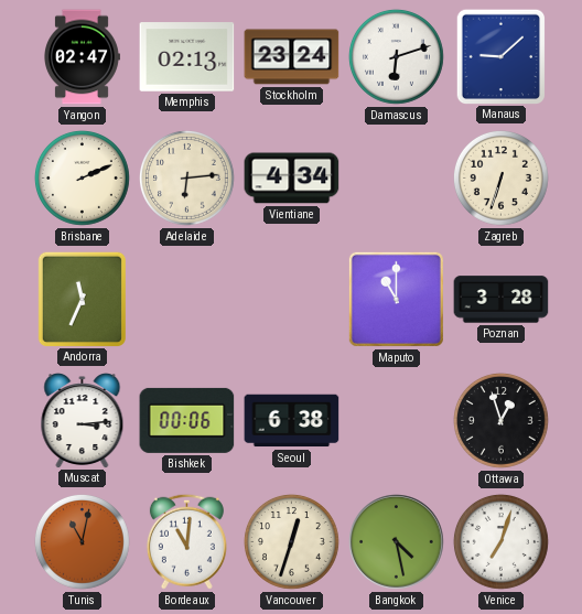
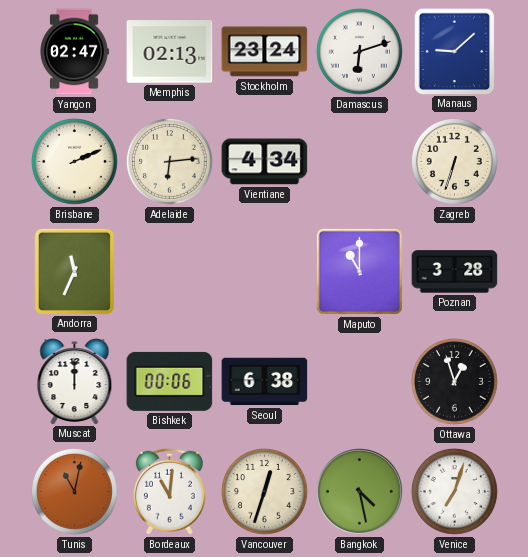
Muscat: 3:14 -> 12:00 (75, 382)
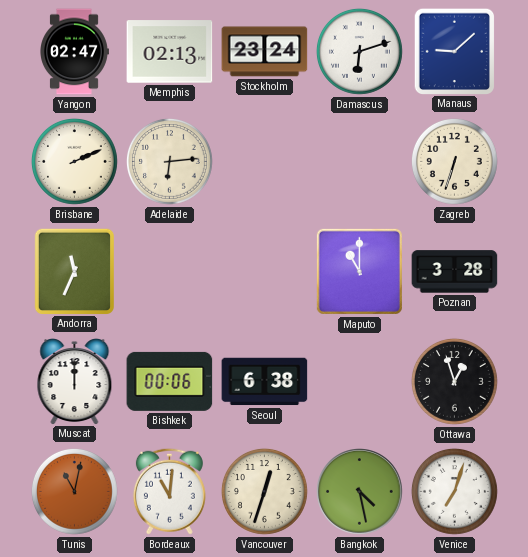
Vientiane: 4:34 -> none (265, 162)
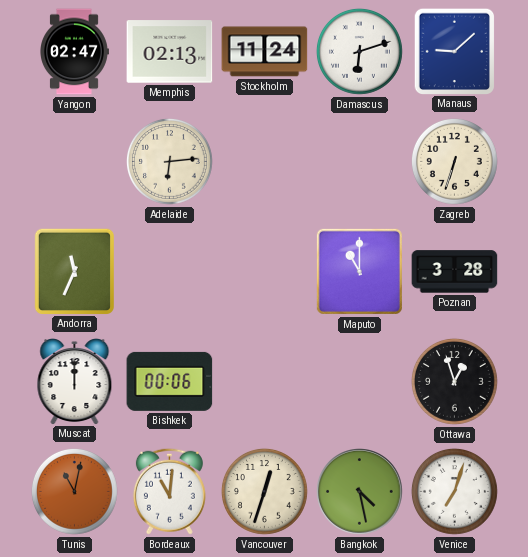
Stockholm: 23:24 -> 11:24 (265, 52)
Brisbane: 2:11 -> none (74, 161)
Seoul: 6:38 -> none (265, 382)
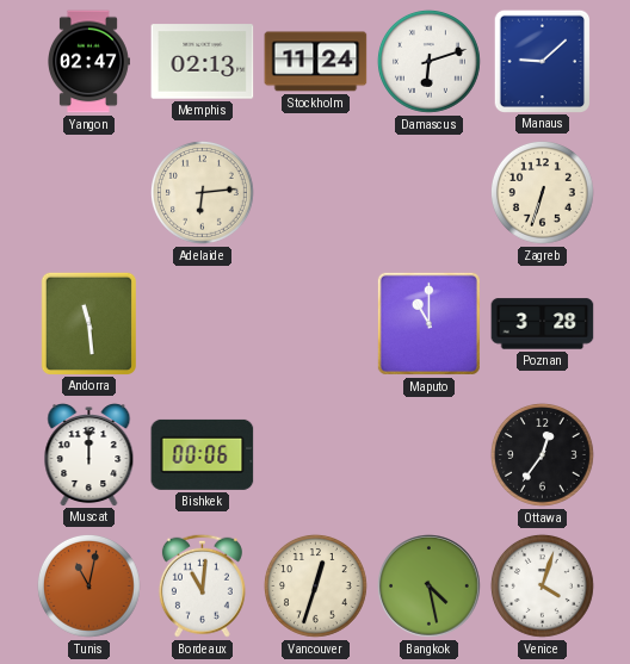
Andorra: 11:34 -> 11:29 (88, 323)
Ottawa: 12:57 -> 12:36 (542, 454)
Venice: 7:03 -> 4:03 (542, 585)
